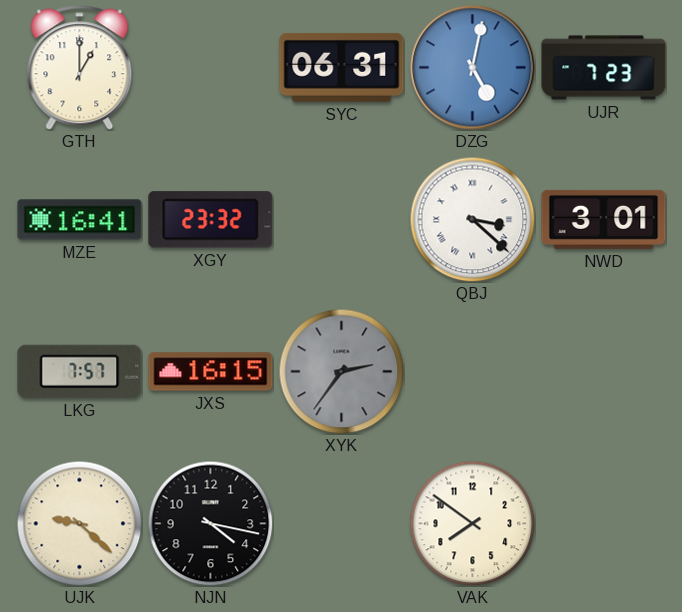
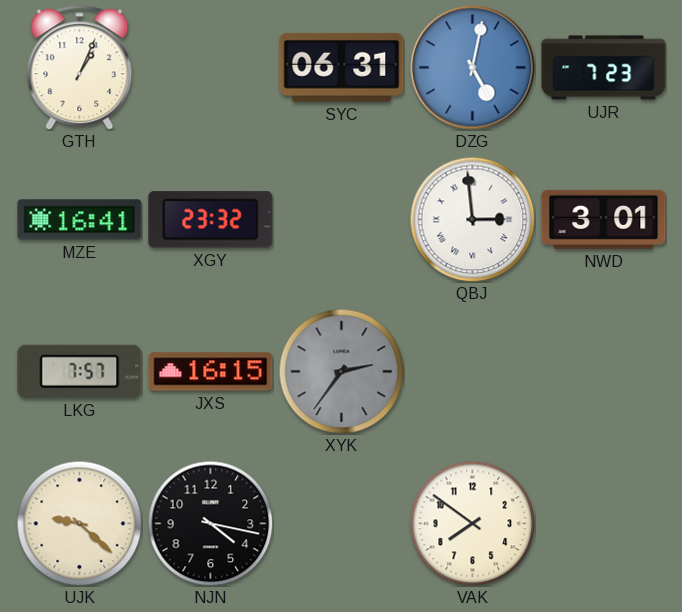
GTH: 1:00 -> 1:04 (80, 68)
QBJ: 3:22 -> 2:59 (472, 219)
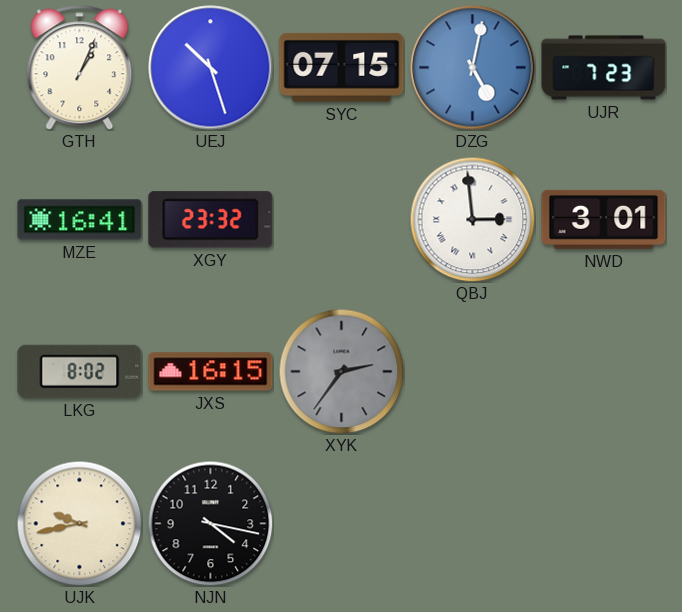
UEJ: none -> 10:27 (211, 68)
SYC: 06:31 -> 07:15 (342, 67)
LKG: 7:57 -> 8:02 (80, 371)
UJK: 9:22 -> 9:43 (79, 523)
VAK: 7:51 -> none (472, 523)
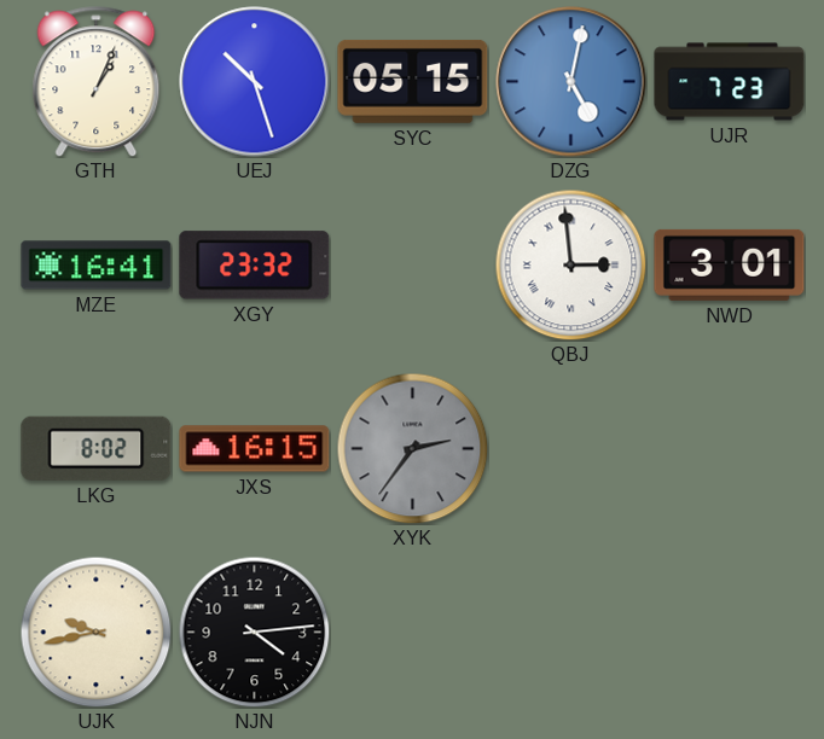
SYC: 07:15 -> 05:15 (413, 81)
NJN: 4:17 -> 4:14 (254, 632)
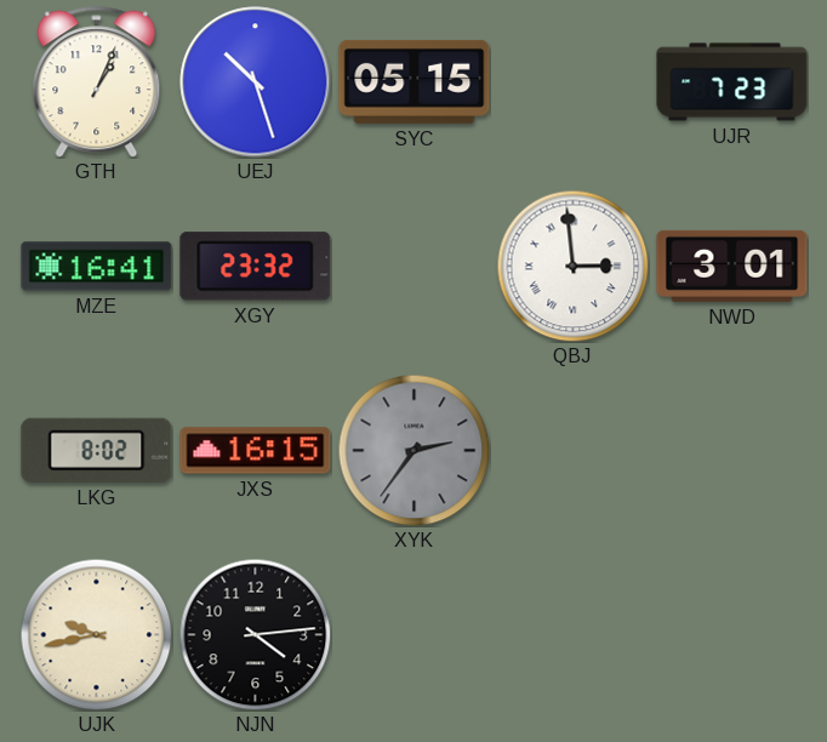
DZG: 5:02 -> none (571, 82)
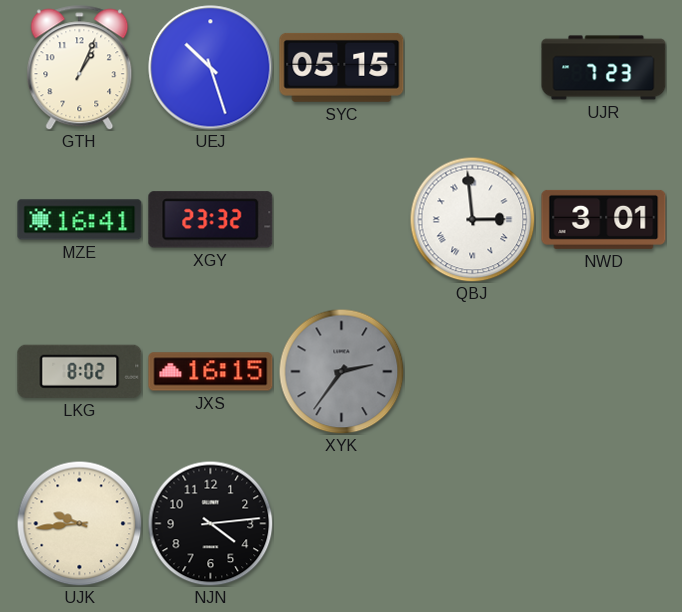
UJK: 9:43 -> 9:44 (79, 523)
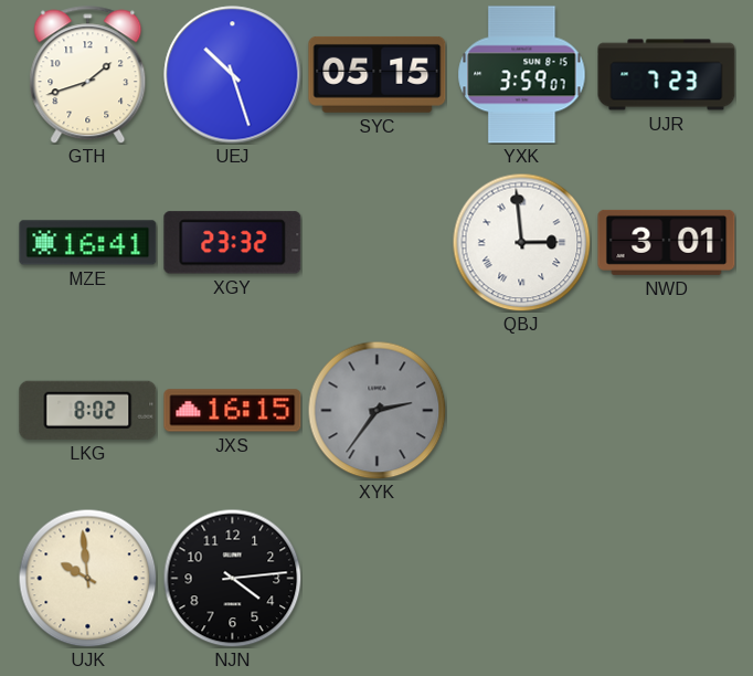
GTH: 1:04 -> 1:42 (88, 75)
YXK: none -> 3:59 (522, 75)
UJK: 9:44 -> 9:59 (87, 578)
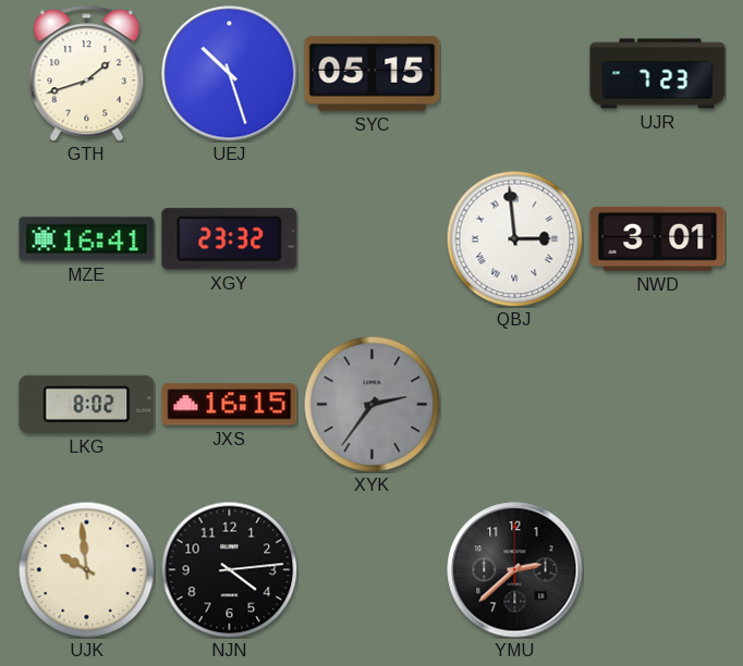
YXK: 3:59 -> none (522, 75)
YMU: none -> 2:38 (515, 570)
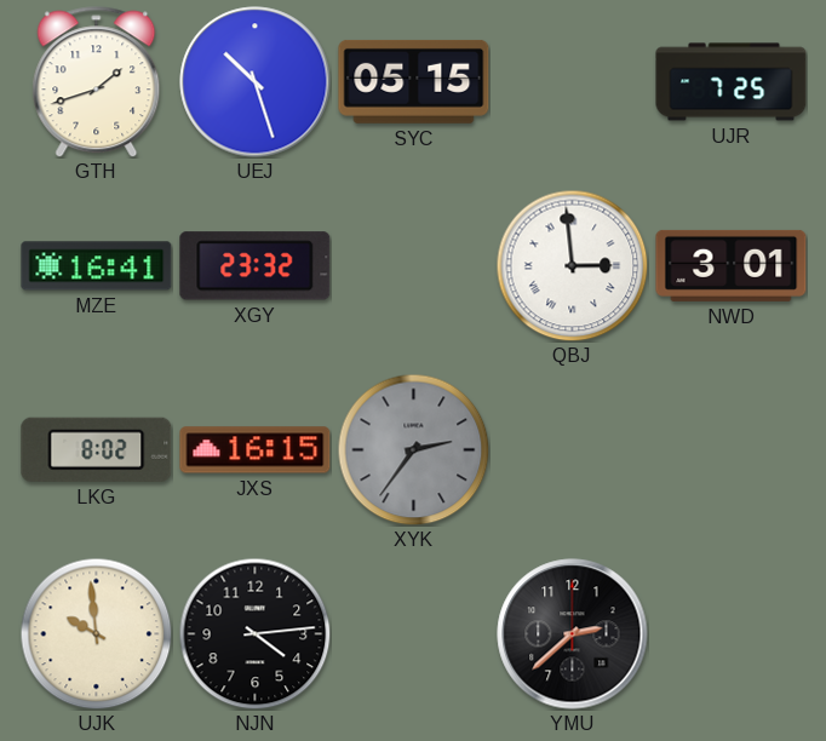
UJR: 7:23 -> 7:25 (732, 82)
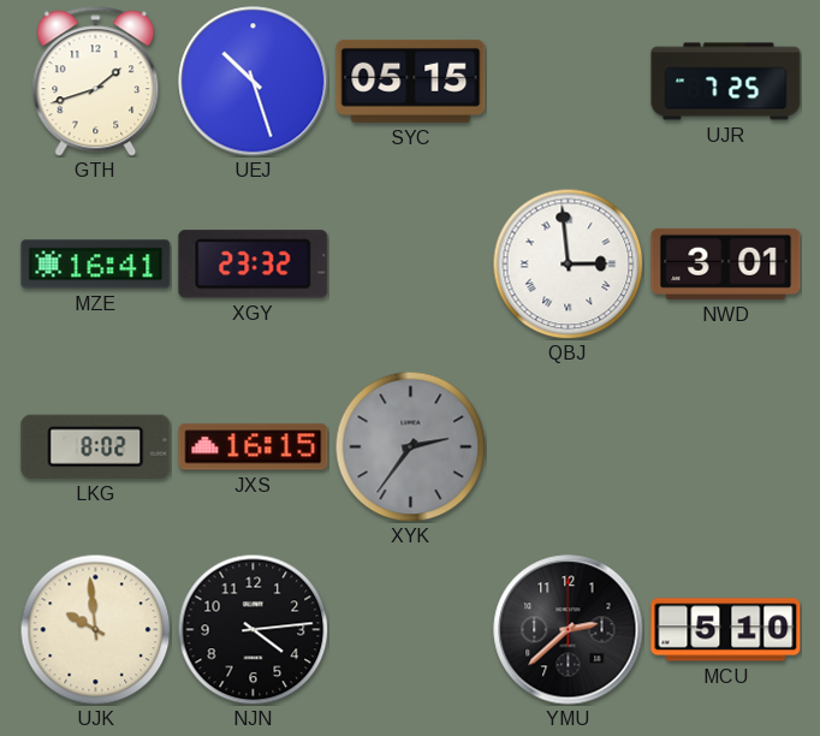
MCU: none -> 5:10 (726, 630)
